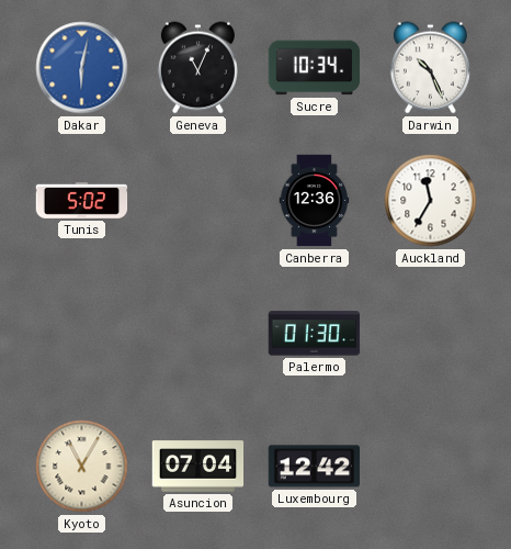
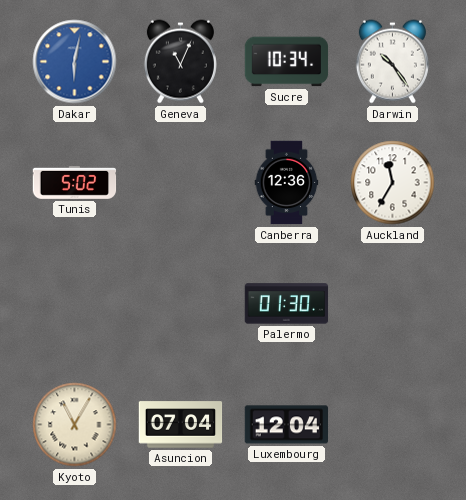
Darwin: 10:26 -> 10:24 (392, 62)
Luxembourg: 12:42 -> 12:04 (287, 425)
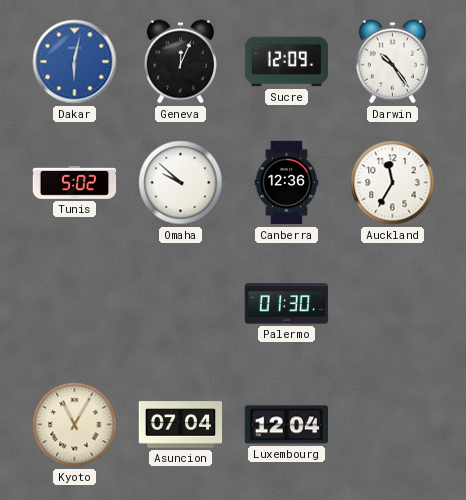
Geneva: 11:04 -> 12:04 (180, 62)
Sucre: 10:34 -> 12:09 (287, 62)
Omaha: none -> 9:52 (181, 183)
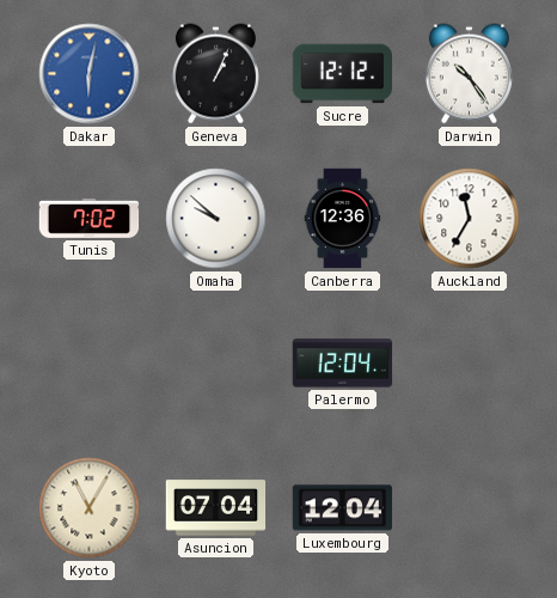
Geneva: 12:04 -> 1:04 (215, 74)
Sucre: 12:09 -> 12:12 (343, 74)
Tunis: 5:02 -> 7:02 (90, 218)
Palermo: 01:30 -> 12:04 (343, 364)
